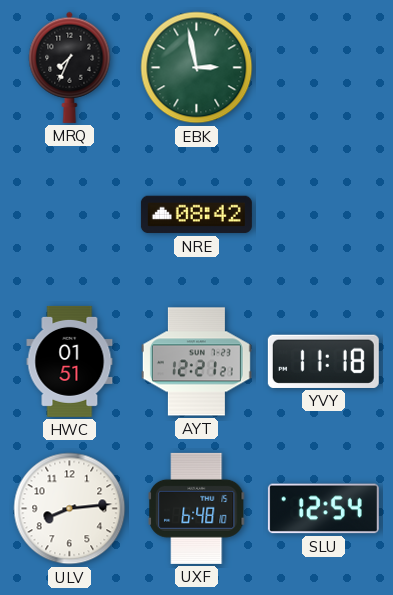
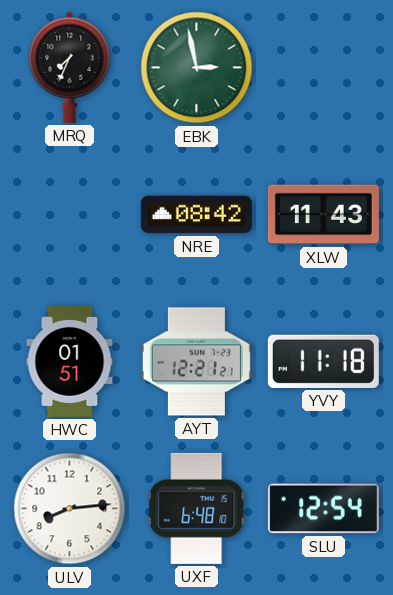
XLW: none -> 11:43 (323, 215)
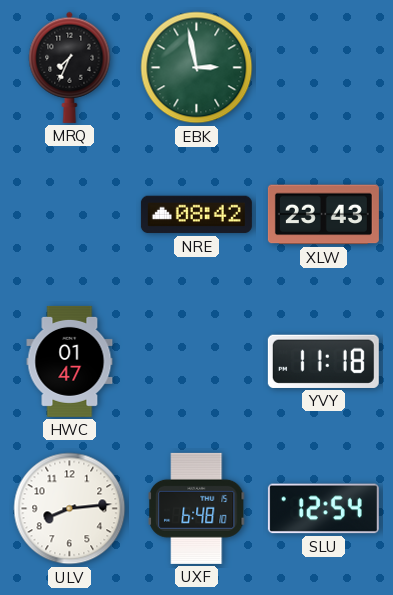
XLW: 11:43 -> 23:43 (323, 215)
HWC: 01:51 -> 01:47 (70, 361)
AYT: 12:21 -> none (196, 362)
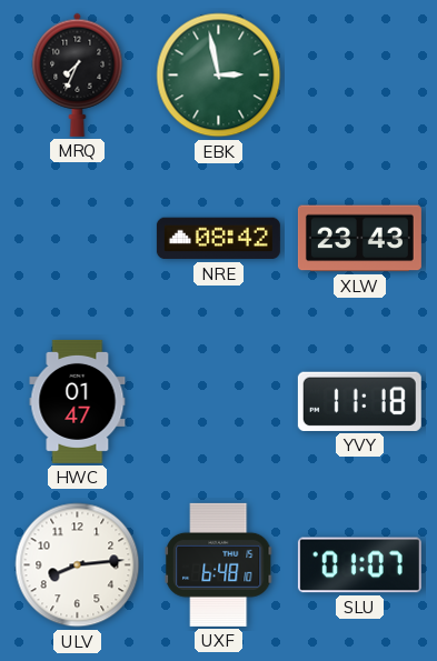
SLU: 12:54 -> 01:07 (359, 565)
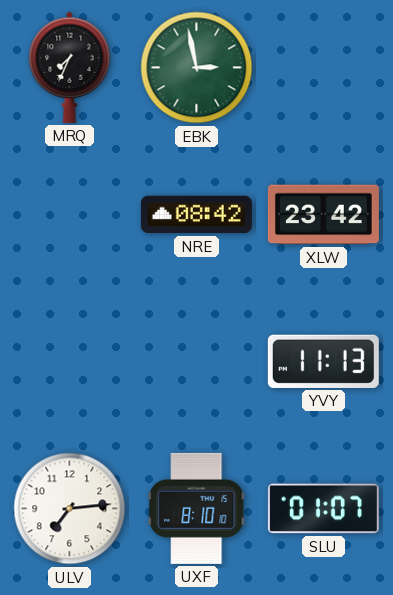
XLW: 23:43 -> 23:42 (323, 215)
HWC: 01:47 -> none (78, 401)
YVY: 11:18 -> 11:13 (323, 361)
ULV: 8:14 -> 7:14 (70, 509)
UXF: 6:48 -> 8:10 (197, 508)
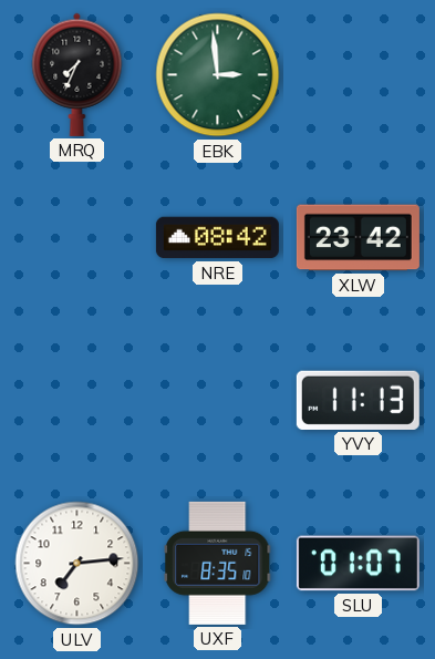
EBK: 2:58 -> 2:59 (218, 75)
UXF: 8:10 -> 8:35 (218, 563)
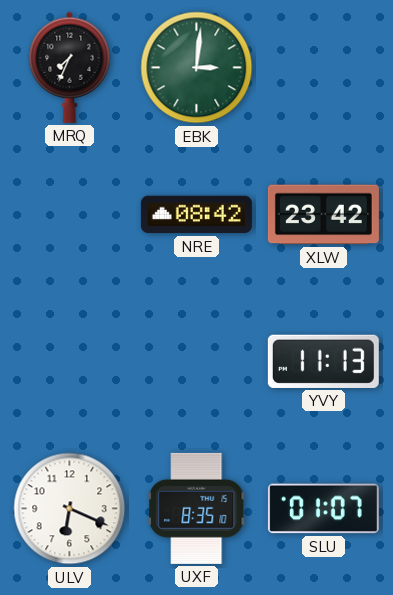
EBK: 2:59 -> 3:01 (197, 68)
ULV: 7:14 -> 6:19 (70, 509)
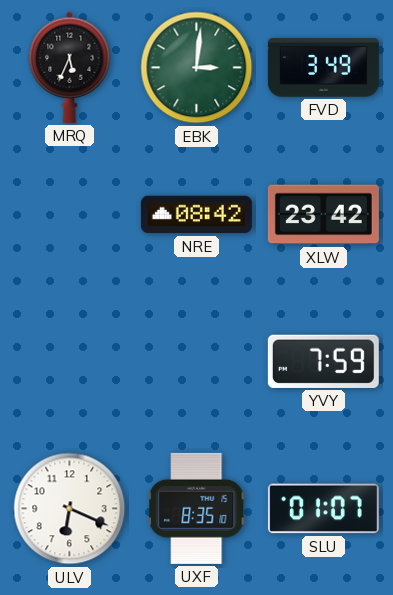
MRQ: 7:34 -> 5:34 (70, 67)
FVD: none -> 3:49 (323, 68)
YVY: 11:13 -> 7:59 (323, 361)
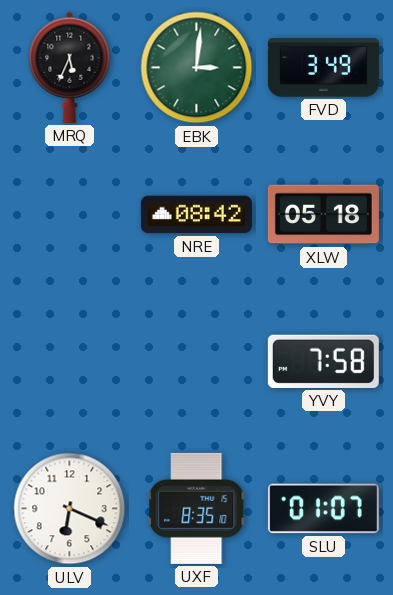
XLW: 23:42 -> 05:18 (323, 215)
YVY: 7:59 -> 7:58 (323, 361)
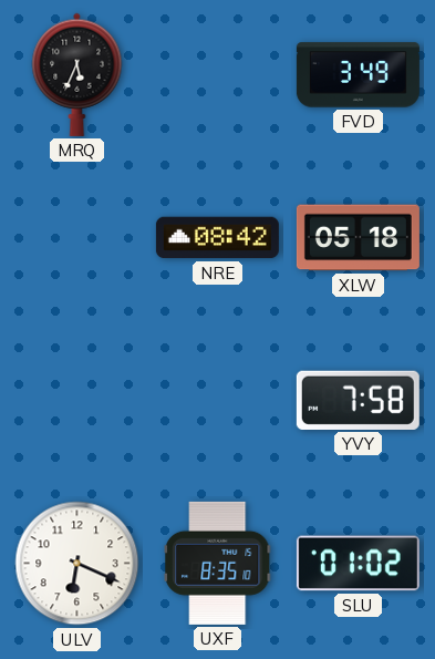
EBK: 3:01 -> none (197, 68)
SLU: 01:07 -> 01:02 (358, 564)
